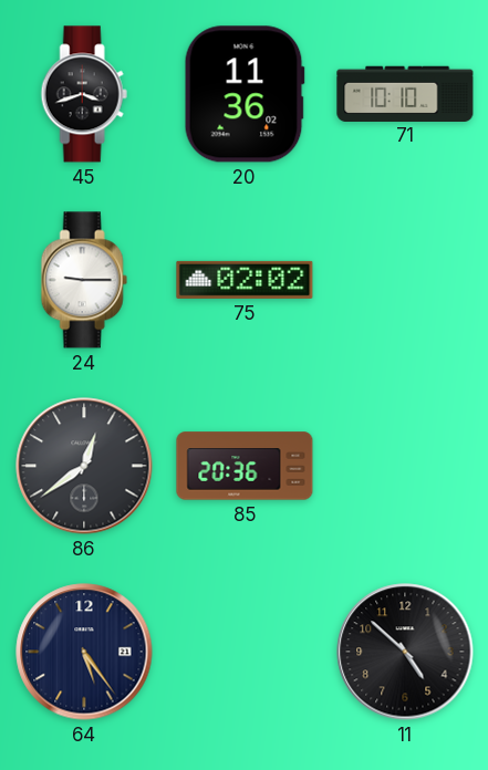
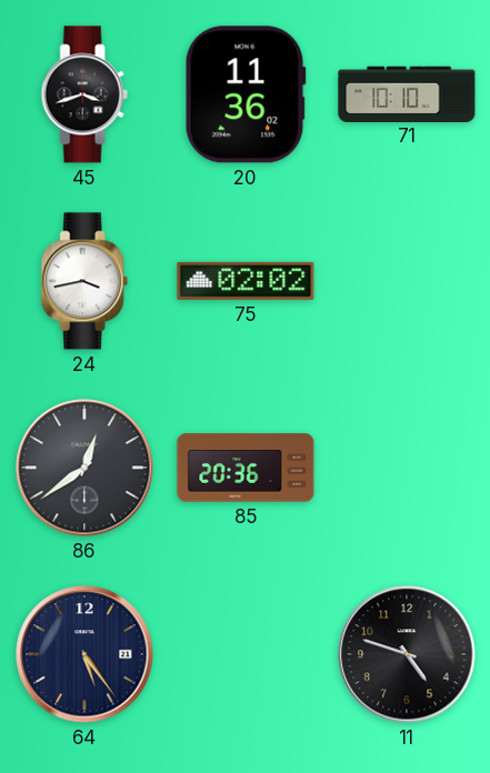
24: 9:15 -> 3:43 (84, 281)
11: 4:52 -> 4:48 (407, 654)
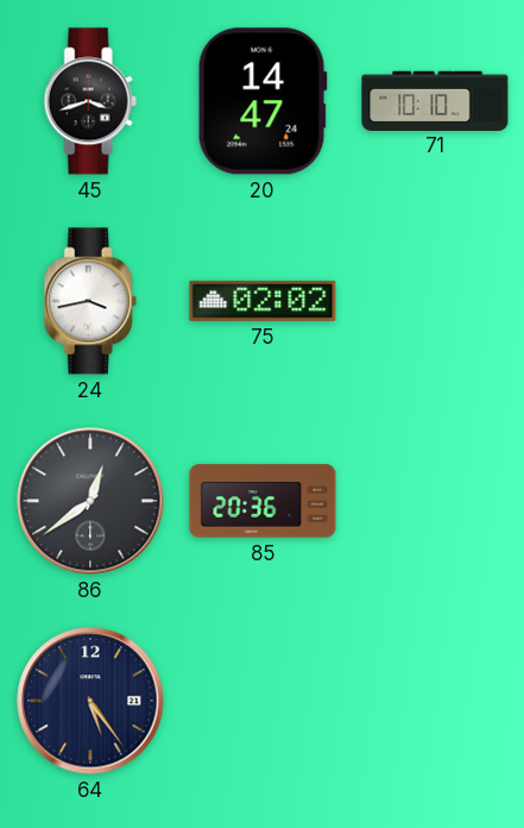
20: 11:36 -> 14:47 (263, 101)
11: 4:48 -> none (407, 654)
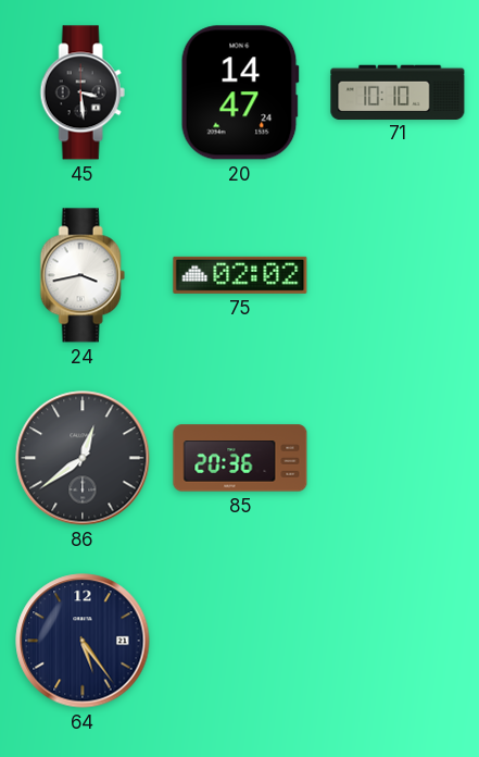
45: 3:42 -> 3:29 (83, 92)
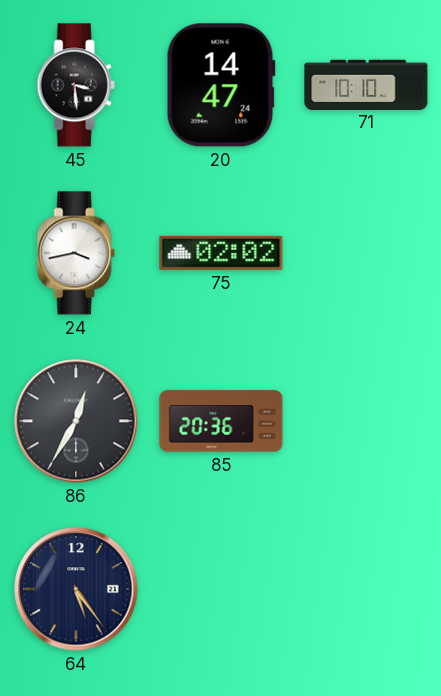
86: 12:39 -> 12:35 (76, 421)
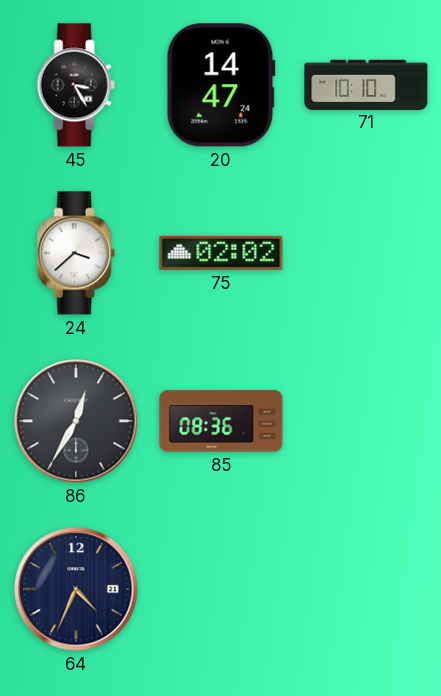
45: 3:29 -> 3:25 (76, 85)
24: 3:43 -> 3:38 (76, 253)
85: 20:36 -> 08:36 (221, 421)
64: 5:24 -> 4:34 (76, 589)
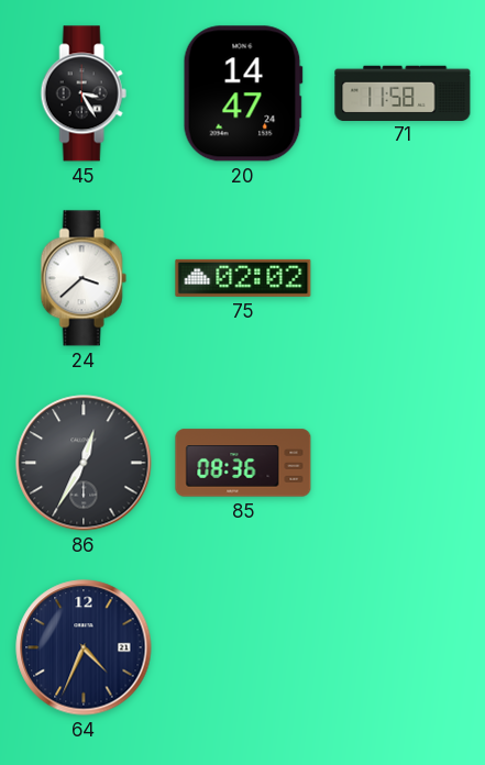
71: 10:10 -> 11:58 (403, 92)
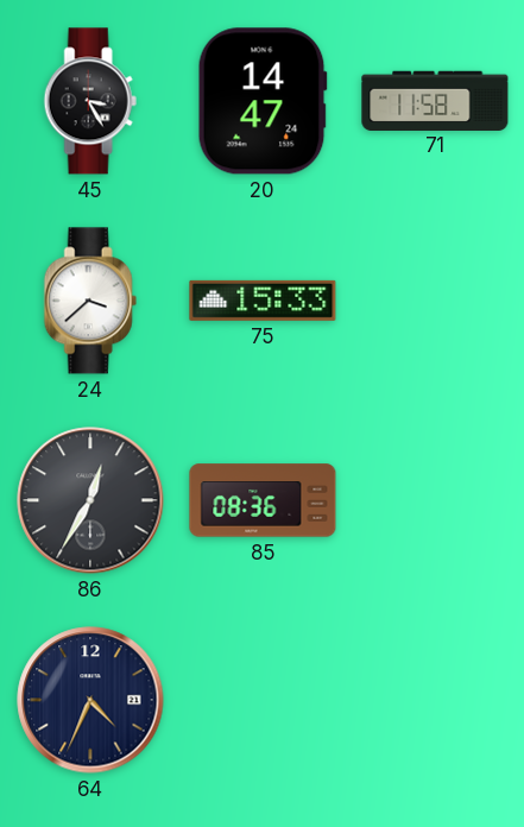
75: 02:02 -> 15:33 (263, 301)
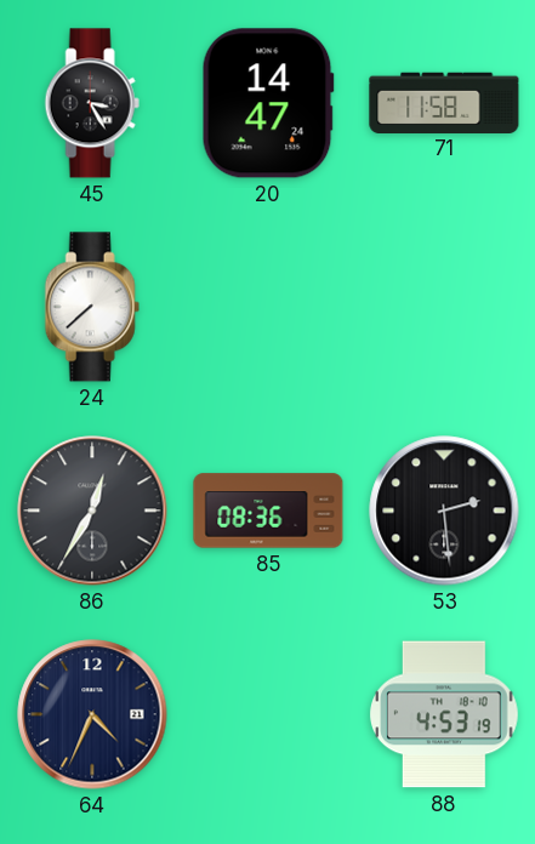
24: 3:38 -> 7:38 (92, 307)
75: 15:33 -> none (263, 301)
53: none -> 2:29 (444, 511)
88: none -> 4:53 (444, 714)
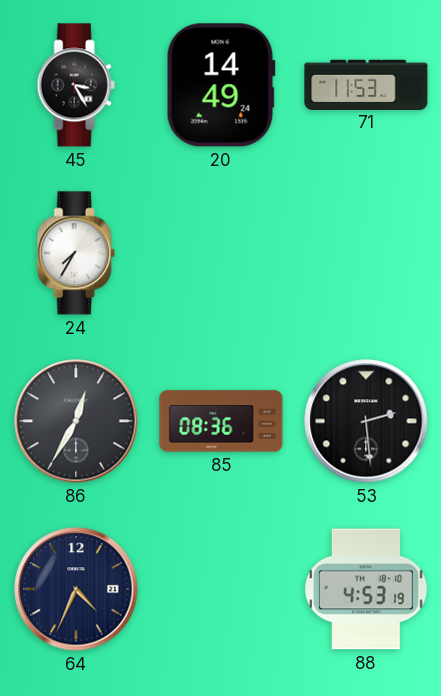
20: 14:47 -> 14:49 (221, 85)
71: 11:58 -> 11:53 (366, 84)
24: 7:38 -> 7:35 (76, 253)
